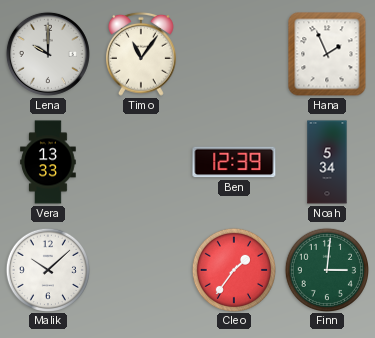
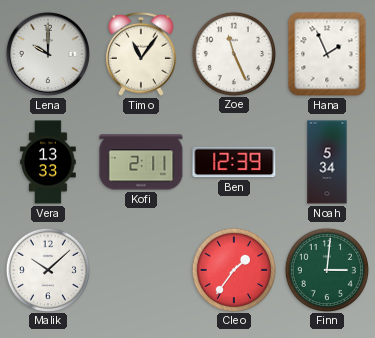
Zoe: none -> 11:26 (233, 53)
Kofi: none -> 2:11 (141, 162)
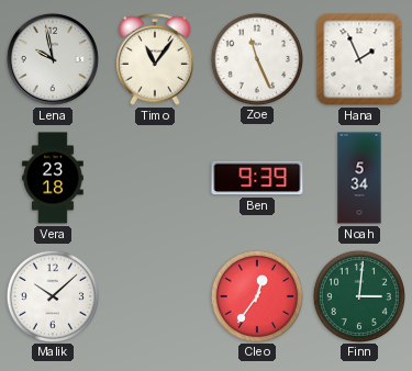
Lena: 10:00 -> 9:58 (53, 59)
Vera: 13:33 -> 23:18 (53, 178)
Kofi: 2:11 -> none (141, 162)
Ben: 12:39 -> 9:39 (257, 178)
Cleo: 1:36 -> 12:36 (256, 295)
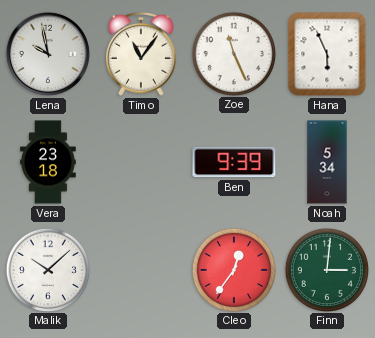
Hana: 1:56 -> 5:56 (327, 54)
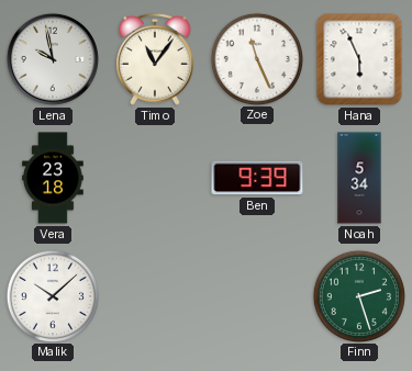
Cleo: 12:36 -> none (233, 269)
Finn: 3:01 -> 2:27 (358, 295)
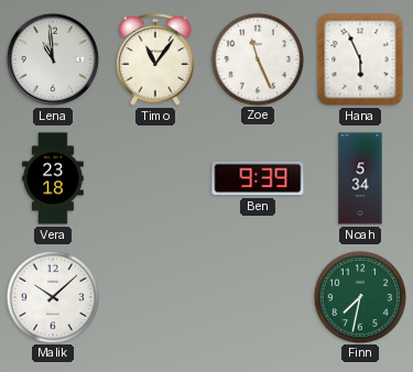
Lena: 9:58 -> 10:59 (53, 59)
Finn: 2:27 -> 7:32 (359, 296)
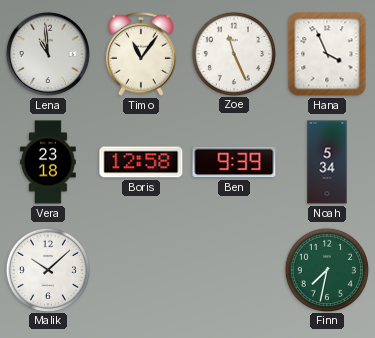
Hana: 5:56 -> 3:56 (327, 54)
Boris: none -> 12:58 (141, 162)
